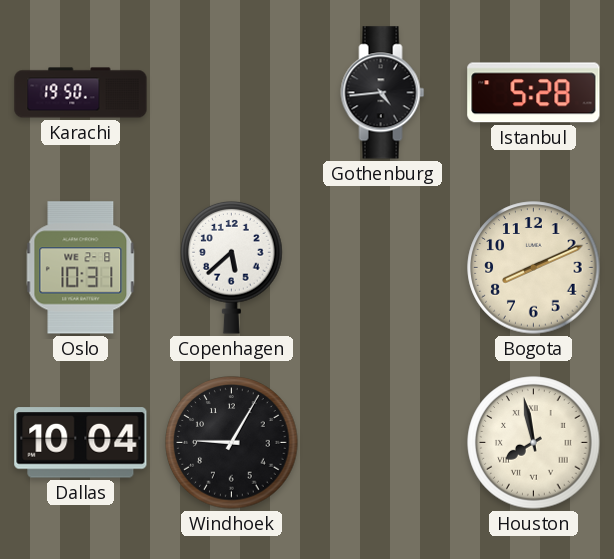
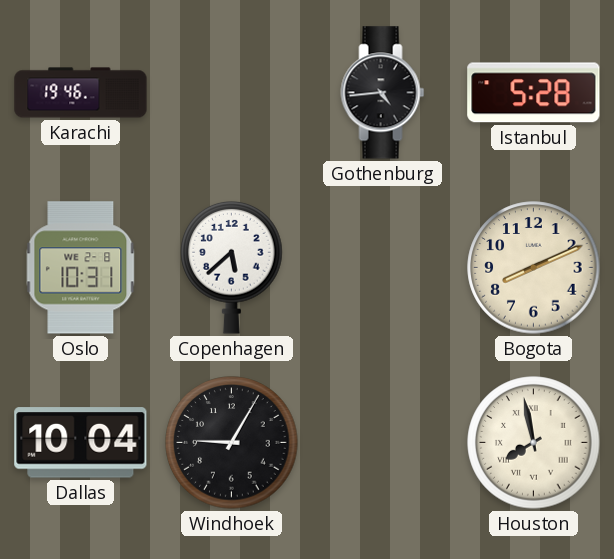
Karachi: 19:50 -> 19:46 (81, 93)
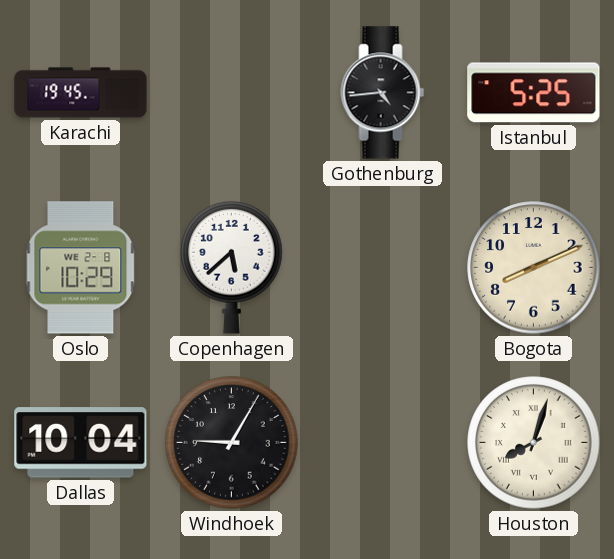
Karachi: 19:46 -> 19:45 (81, 93)
Istanbul: 5:28 -> 5:25 (534, 93)
Oslo: 10:31 -> 10:29 (81, 268)
Houston: 7:58 -> 8:03 (534, 443)
